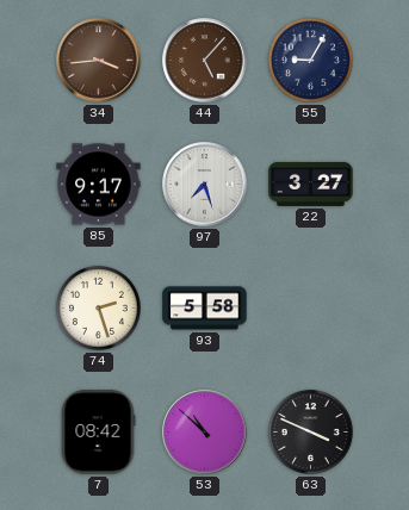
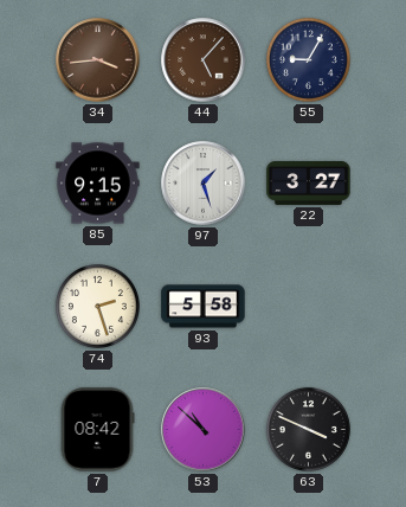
85: 9:17 -> 9:15 (98, 184)
97: 7:27 -> 1:27 (204, 184)
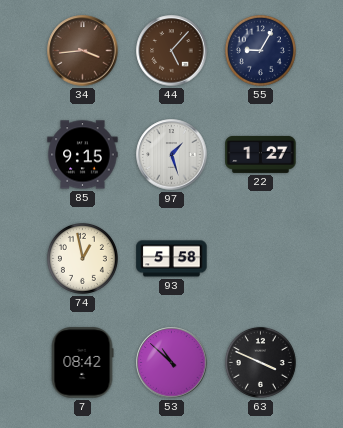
22: 3:27 -> 1:27 (261, 154)
74: 2:27 -> 12:58 (82, 258)
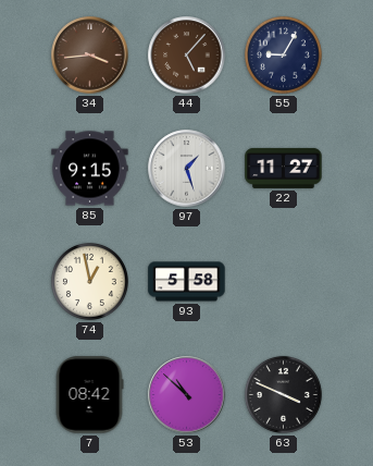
22: 1:27 -> 11:27 (284, 168)
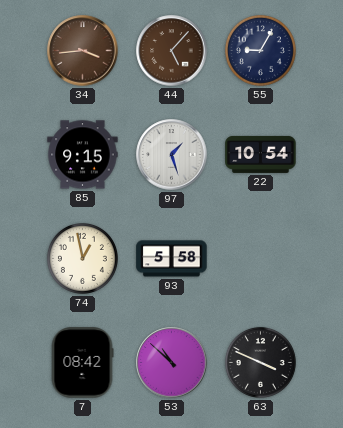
22: 11:27 -> 10:54 (261, 154)
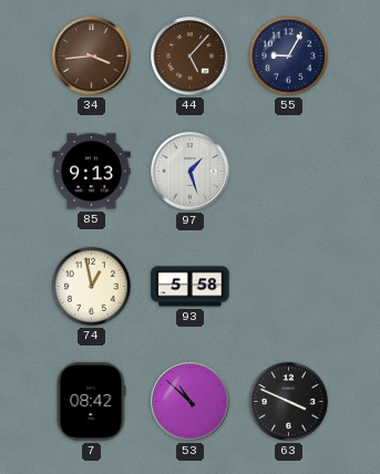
85: 9:15 -> 9:13 (92, 172)
22: 10:54 -> none (261, 154)
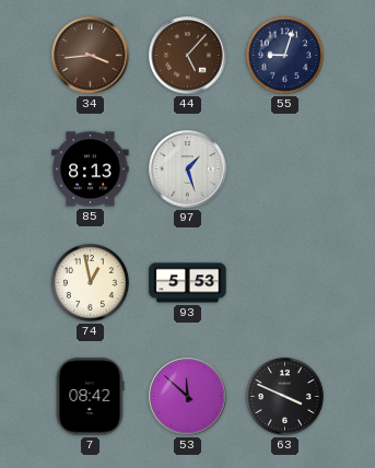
55: 9:05 -> 9:03 (284, 55)
85: 9:13 -> 8:13 (91, 169)
93: 5:58 -> 5:53 (188, 283)
53: 10:52 -> 11:52 (188, 397)
